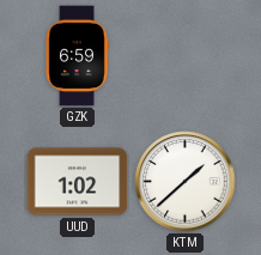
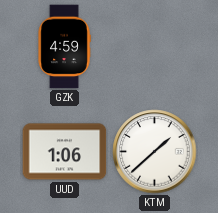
GZK: 6:59 -> 4:59 (64, 47)
UUD: 1:02 -> 1:06 (65, 152)
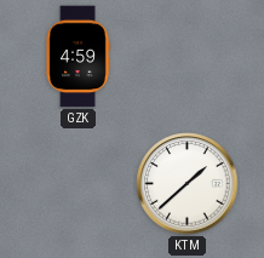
UUD: 1:06 -> none (65, 152)
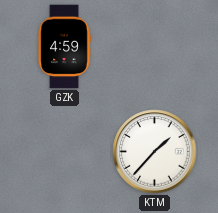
KTM: 1:38 -> 1:37 (155, 152)
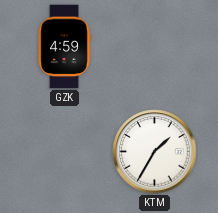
KTM: 1:37 -> 1:35 (155, 152)
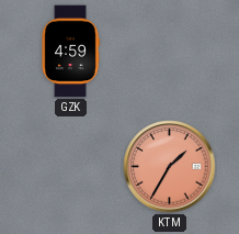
KTM dial: white -> salmon (170, 167)
